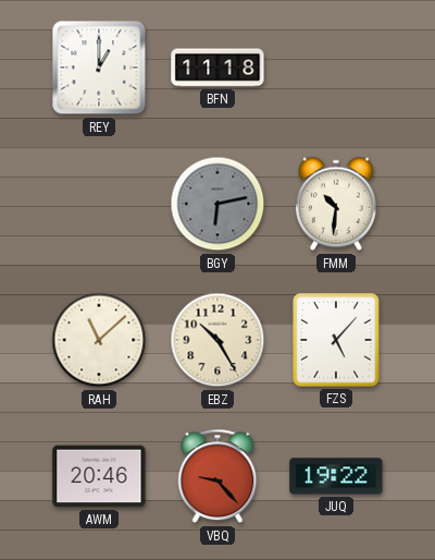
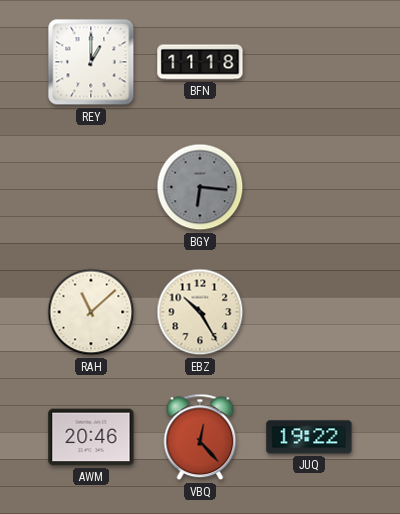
BGY: 6:13 -> 6:16 (200, 187)
FMM: 10:31 -> none (336, 204)
FZS: 5:07 -> none (336, 340)
VBQ: 9:23 -> 12:23 (200, 437)
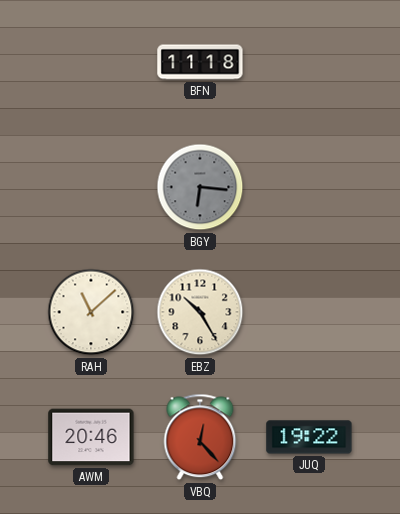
REY: 1:00 -> none (91, 62)
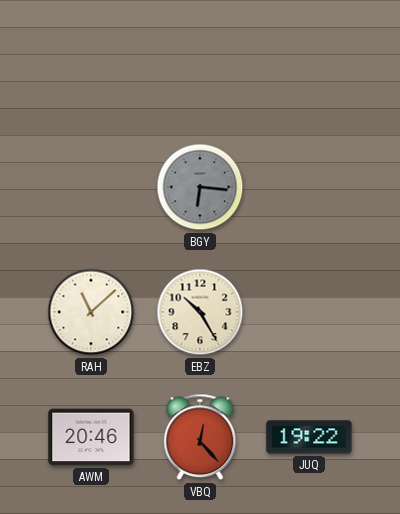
BFN: 11:18 -> none (200, 62)
